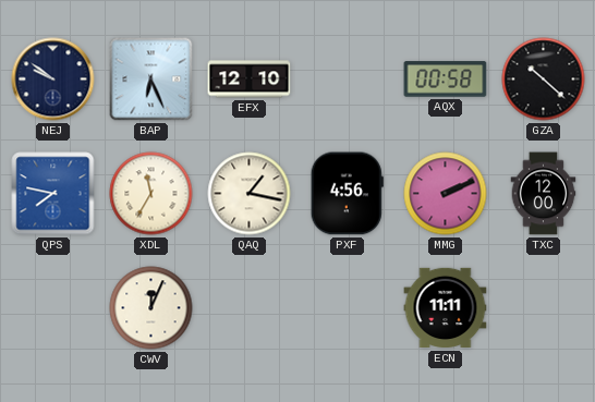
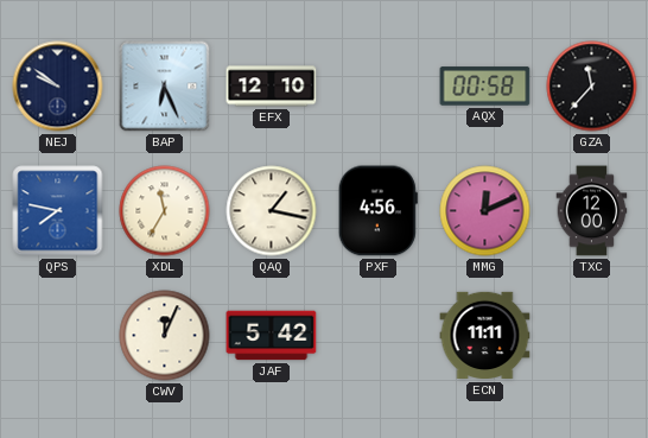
GZA: 10:22 -> 11:37 (592, 87)
MMG: 2:11 -> 12:11 (485, 211)
JAF: none -> 5:42 (272, 336)
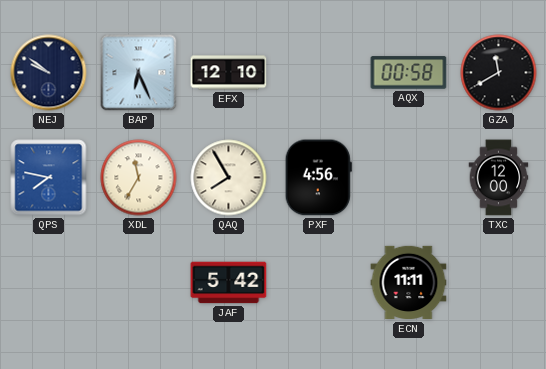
GZA: 11:37 -> 11:40 (499, 73)
QAQ: 1:17 -> 7:55 (229, 178)
MMG: 12:11 -> none (485, 211)
CWV: 12:04 -> none (165, 336)
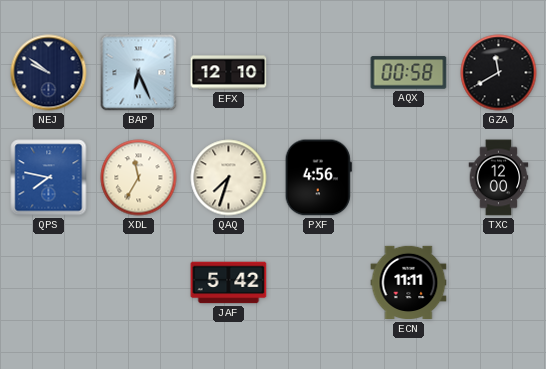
QAQ: 7:55 -> 7:33 (229, 178)
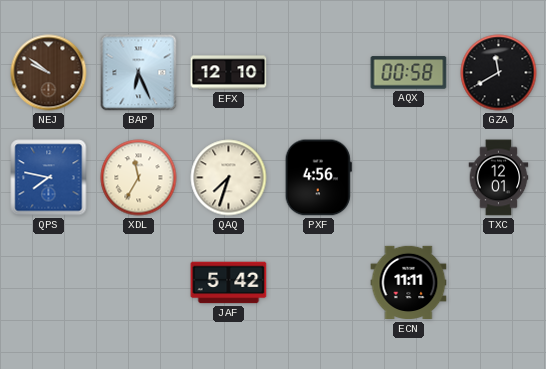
NEJ dial: navy -> brown (49, 73)
TXC: 12:00 -> 12:01 (499, 178)
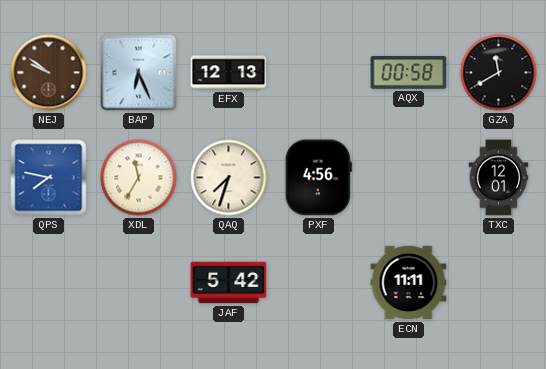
EFX: 12:10 -> 12:13 (229, 73)
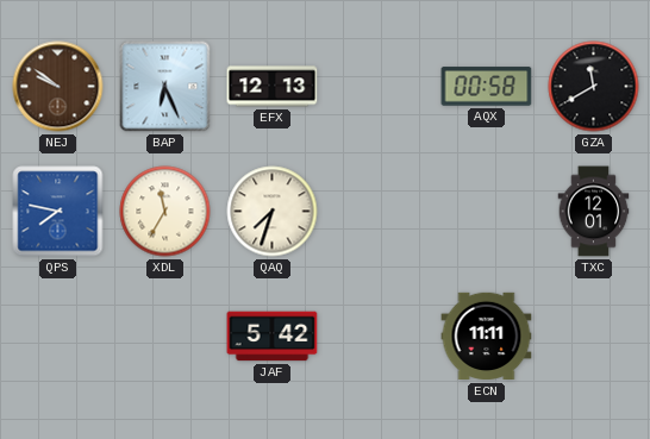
PXF: 4:56 -> none (318, 178)
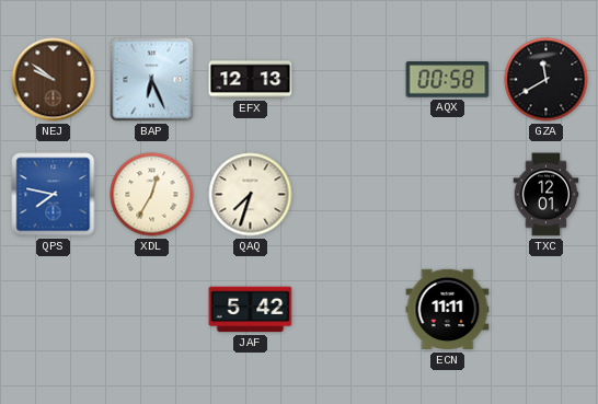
XDL: 11:35 -> 12:35 (152, 195)
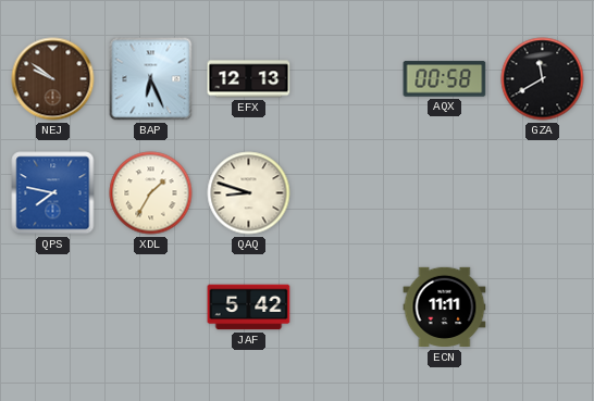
XDL: 12:35 -> 1:35 (151, 193)
QAQ: 7:33 -> 8:48 (249, 193)
TXC: 12:01 -> none (547, 195)
